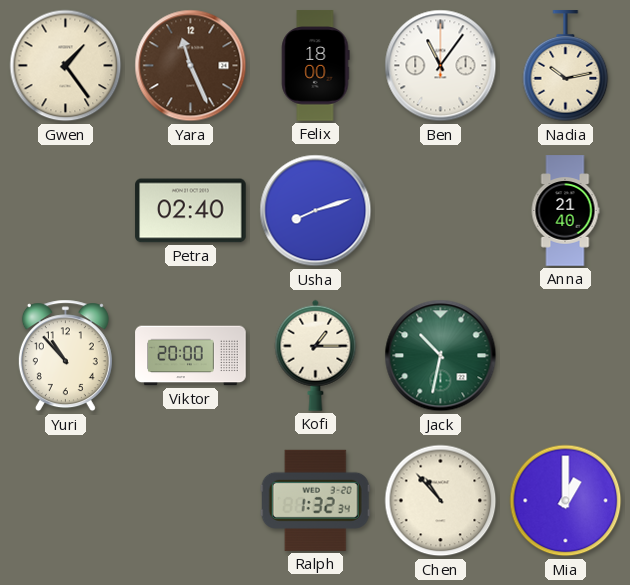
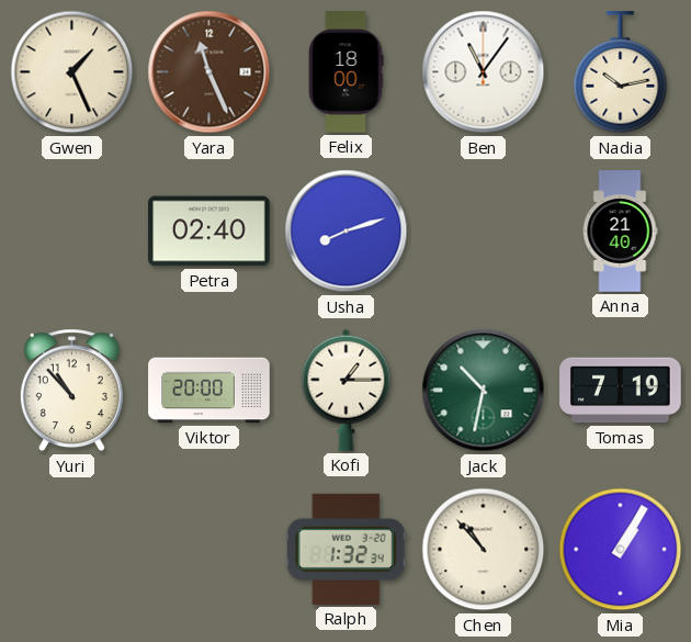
Gwen: 1:24 -> 1:26 (72, 72)
Tomas: none -> 7:19 (621, 391)
Mia: 1:00 -> 1:05 (621, 550)
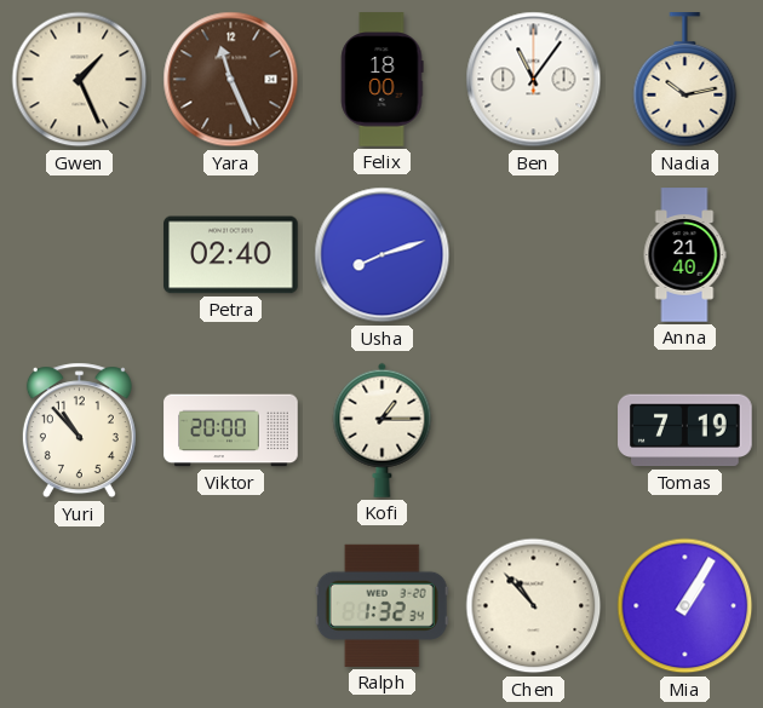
Jack: 10:32 -> none (484, 391)
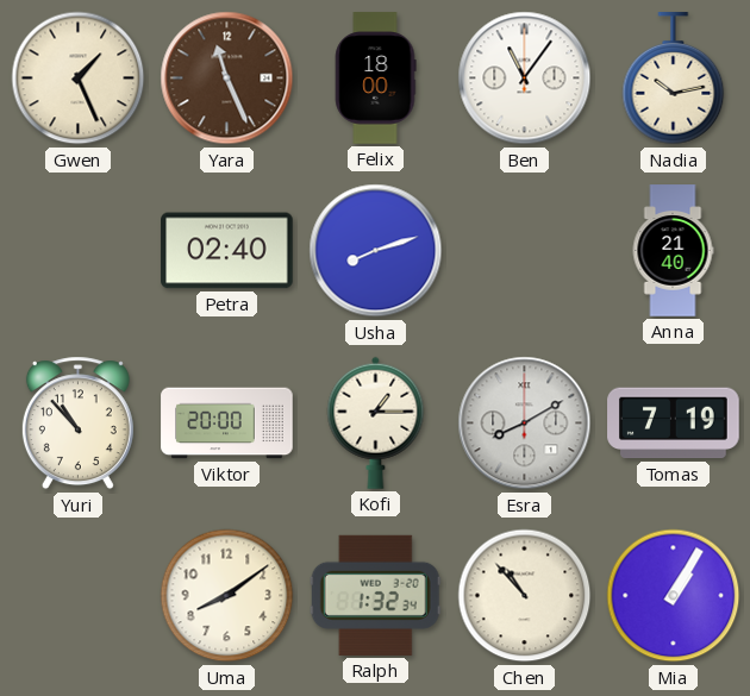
Esra: none -> 8:10 (525, 424)
Uma: none -> 8:09 (227, 596)
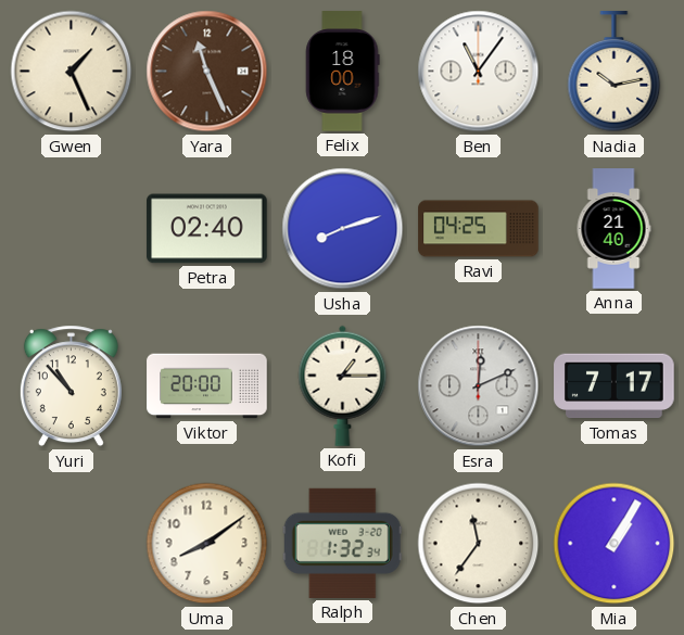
Ravi: none -> 04:25 (479, 229)
Esra: 8:10 -> 12:11 (479, 386)
Tomas: 7:19 -> 7:17 (615, 386)
Chen: 10:53 -> 11:36 (479, 544)
